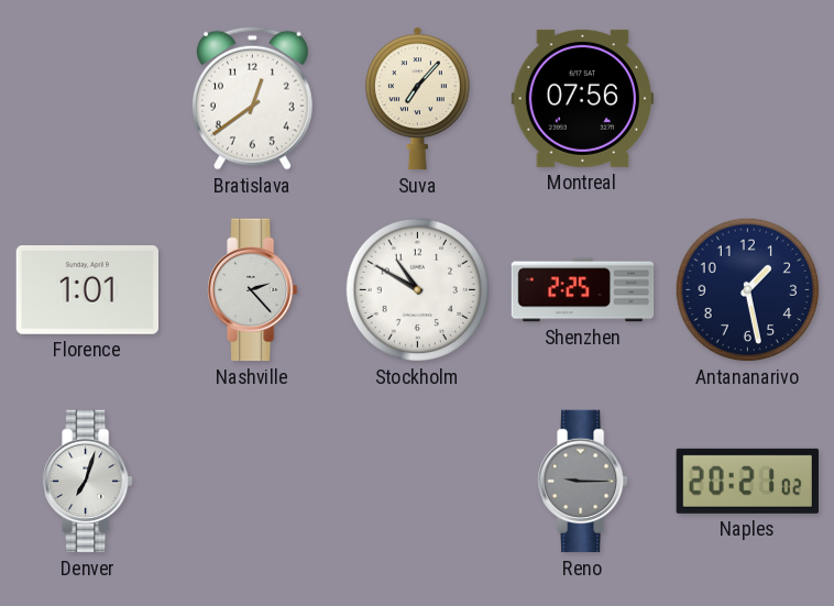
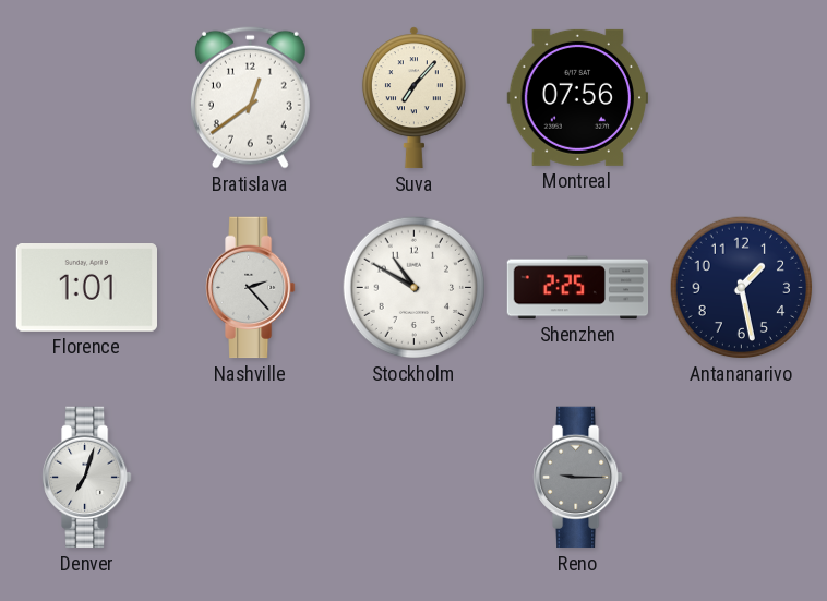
Naples: 20:21 -> none (747, 481)
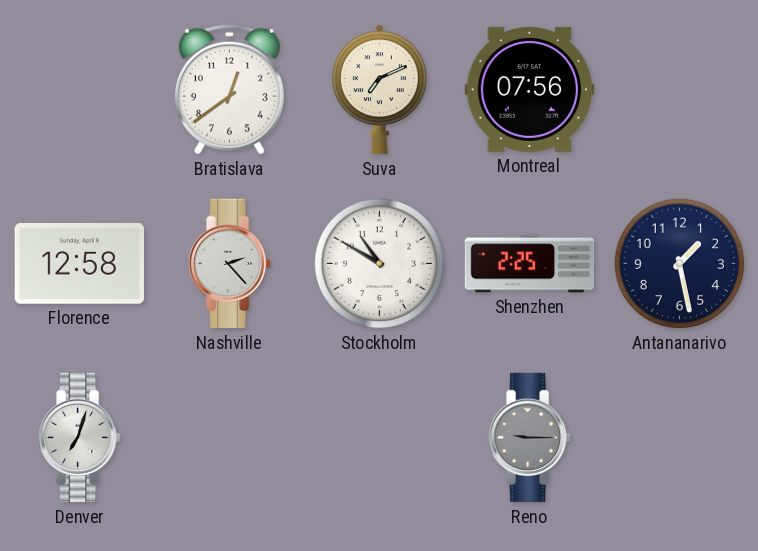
Suva: 7:07 -> 7:11 (379, 90)
Florence: 1:01 -> 12:58 (79, 264)
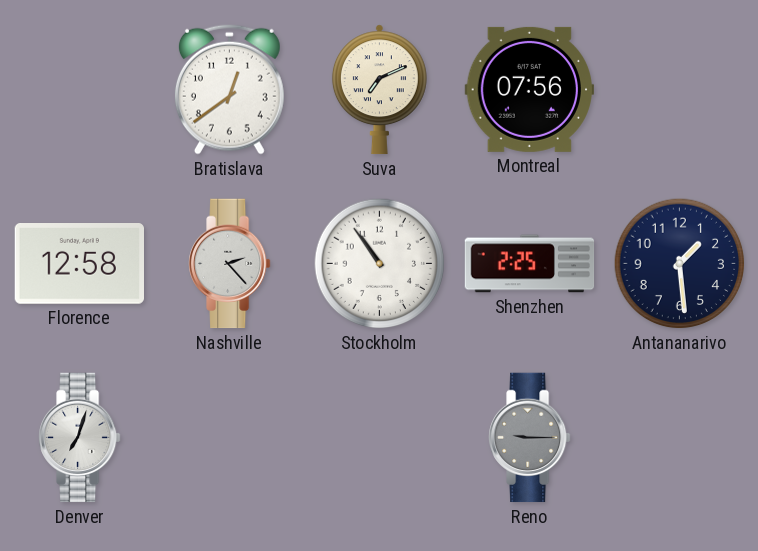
Stockholm: 10:50 -> 10:54 (380, 264)
Antananarivo: 1:28 -> 1:29 (680, 264)
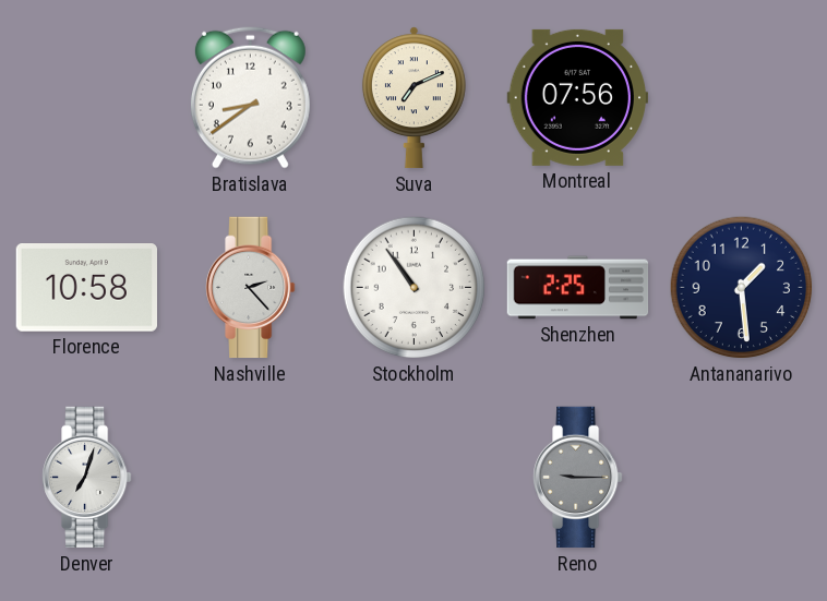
Bratislava: 12:39 -> 8:39 (250, 97)
Florence: 12:58 -> 10:58 (86, 288)
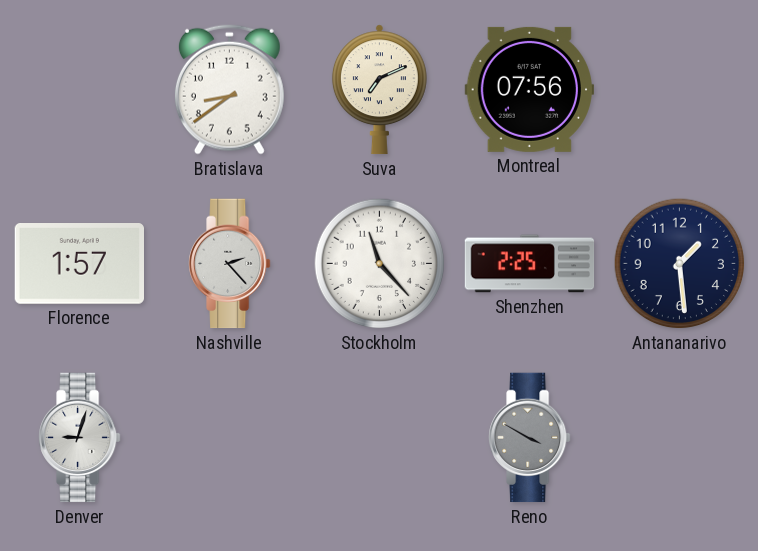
Florence: 10:58 -> 1:57 (79, 264)
Stockholm: 10:54 -> 11:23 (380, 264)
Denver: 7:03 -> 9:03 (80, 438)
Reno: 9:15 -> 3:50 (530, 438)
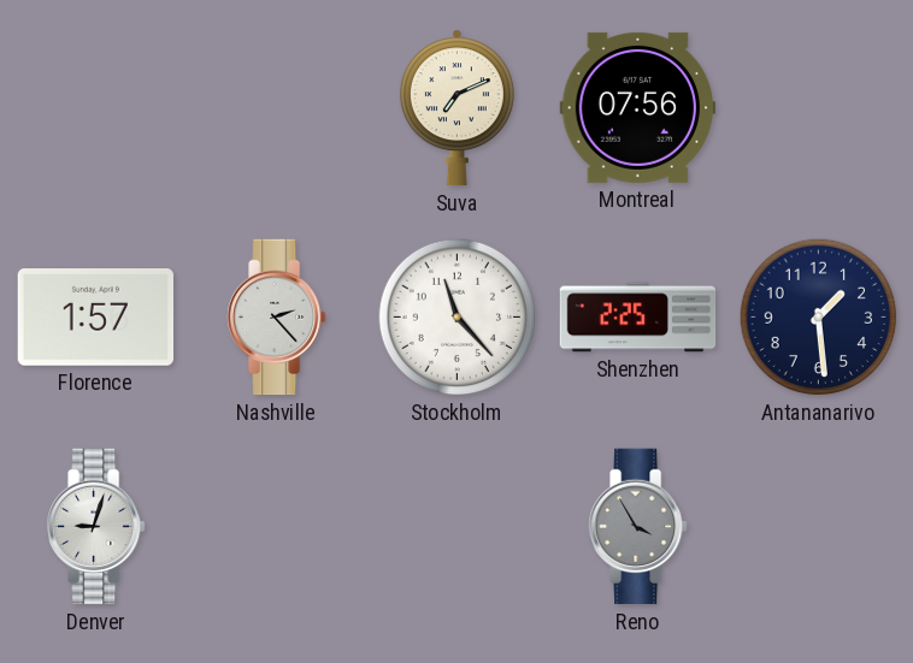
Bratislava: 8:39 -> none (229, 89)
Reno: 3:50 -> 3:55 (638, 527)
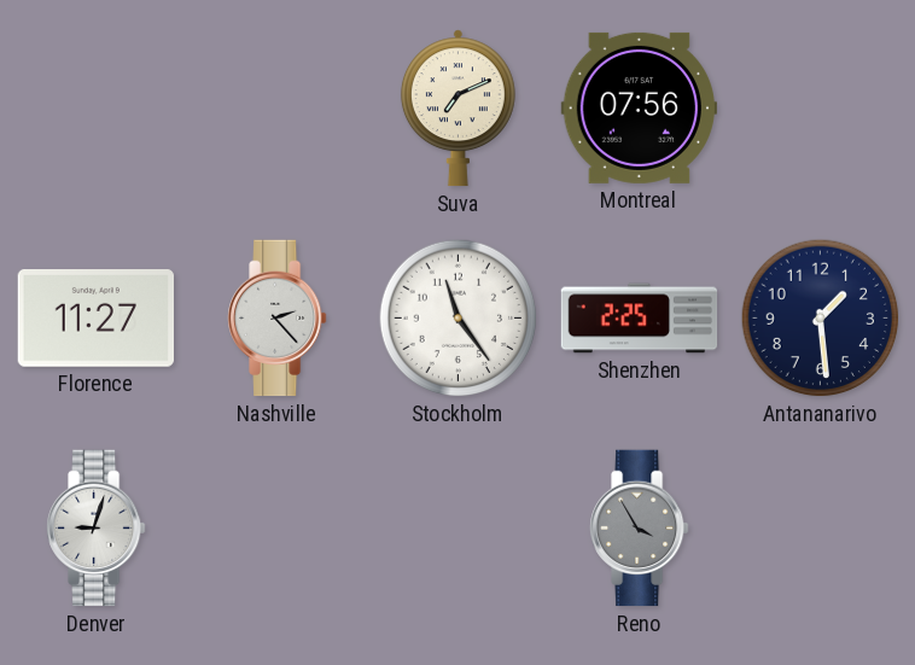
Florence: 1:57 -> 11:27 (95, 319)
Stockholm: 11:23 -> 11:24 (459, 319)
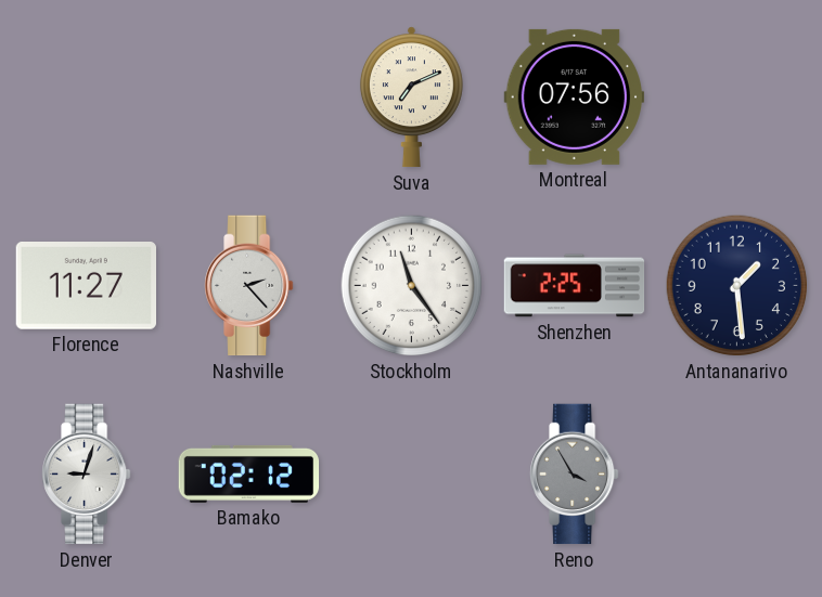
Bamako: none -> 02:12 (249, 473)
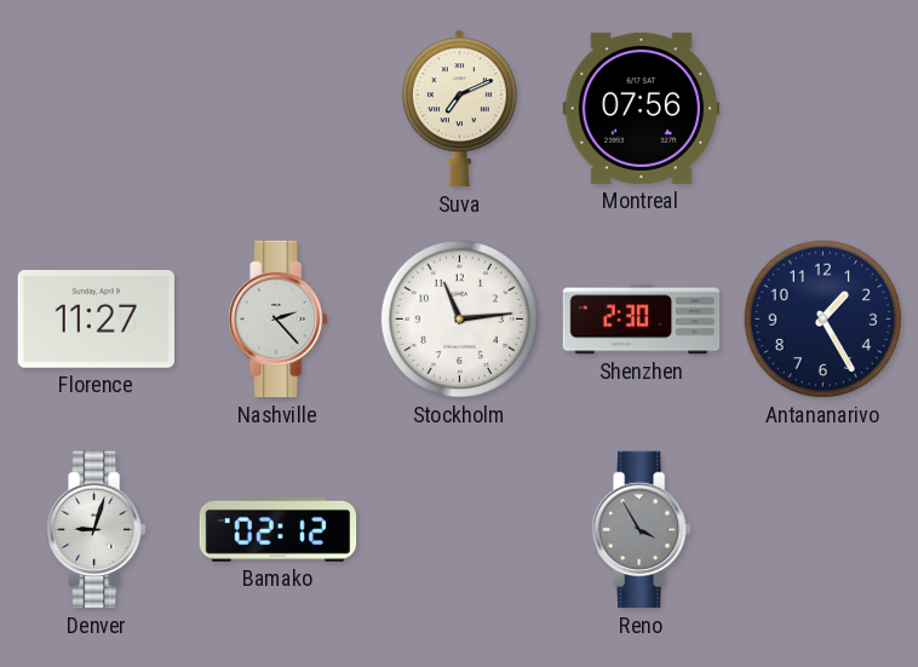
Stockholm: 11:24 -> 11:14 (460, 320)
Shenzhen: 2:25 -> 2:30 (642, 320)
Antananarivo: 1:29 -> 1:25 (824, 320)
